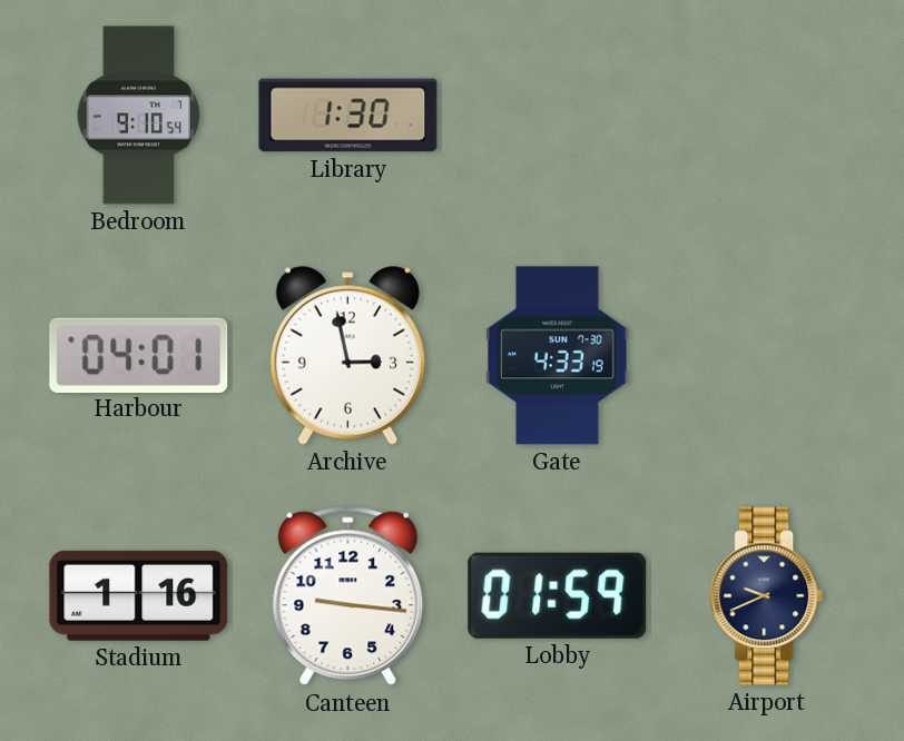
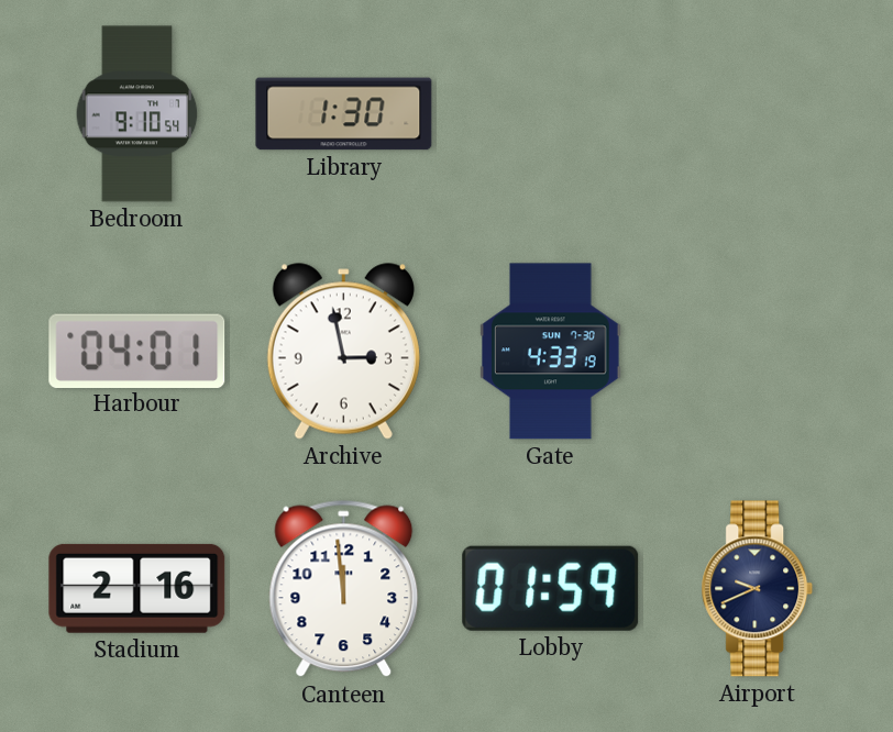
Stadium: 1:16 -> 2:16 (137, 588)
Canteen: 9:16 -> 11:59 (344, 589)
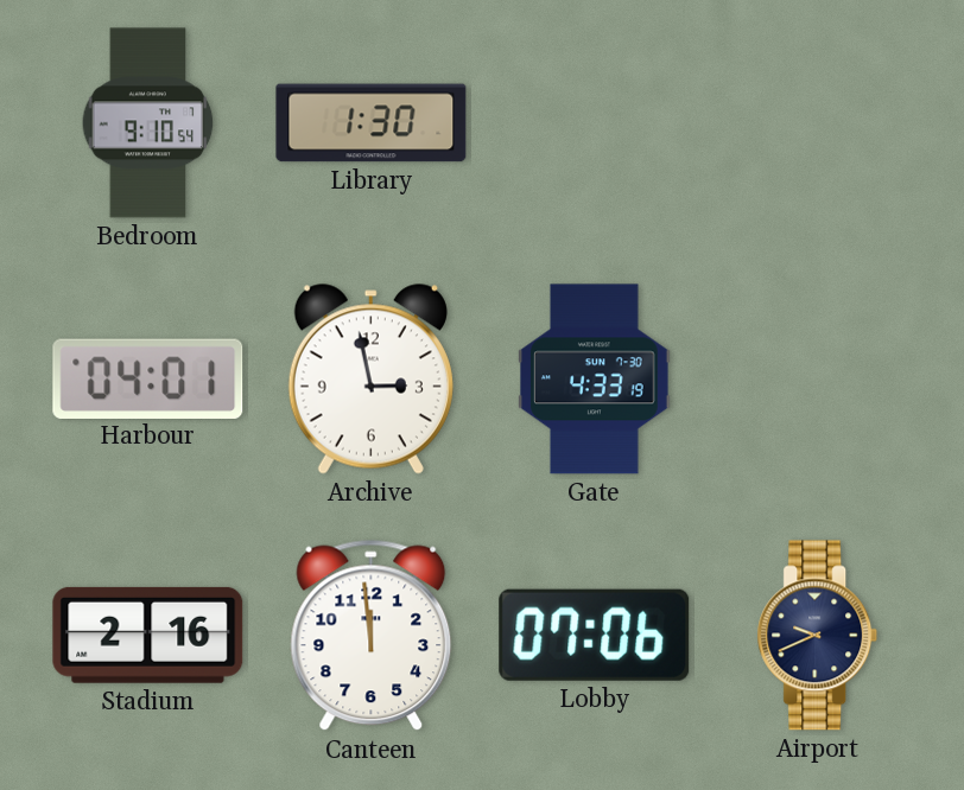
Lobby: 01:59 -> 07:06 (595, 635)
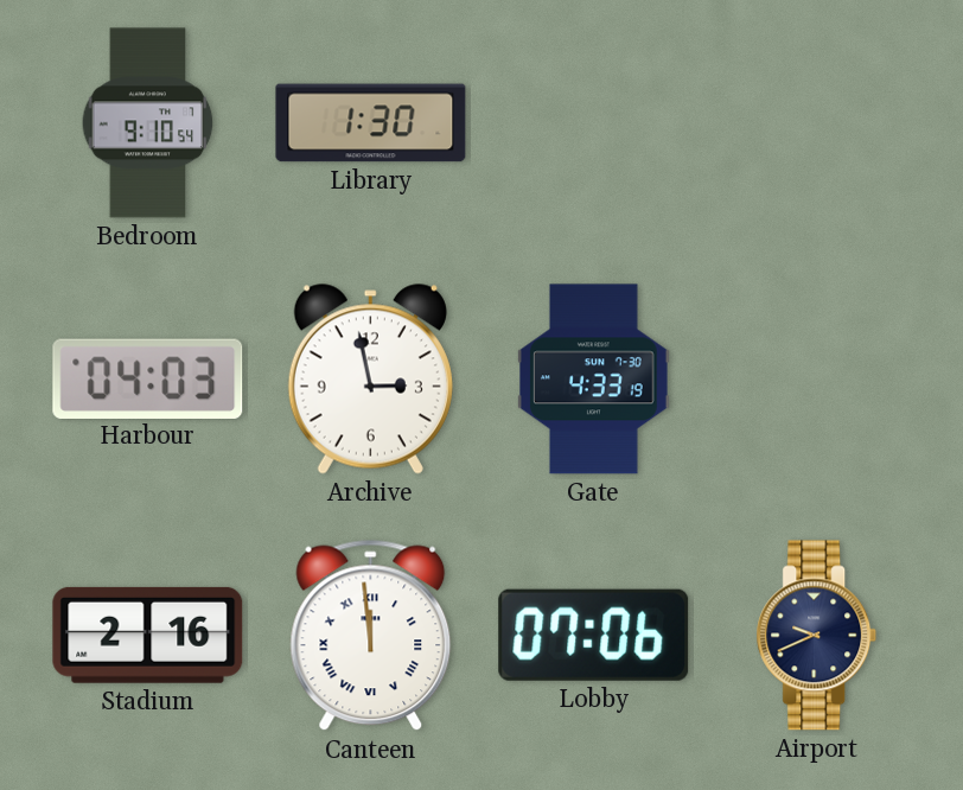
Harbour: 04:01 -> 04:03 (148, 378)
Canteen numerals: Arabic -> Roman (371, 636)
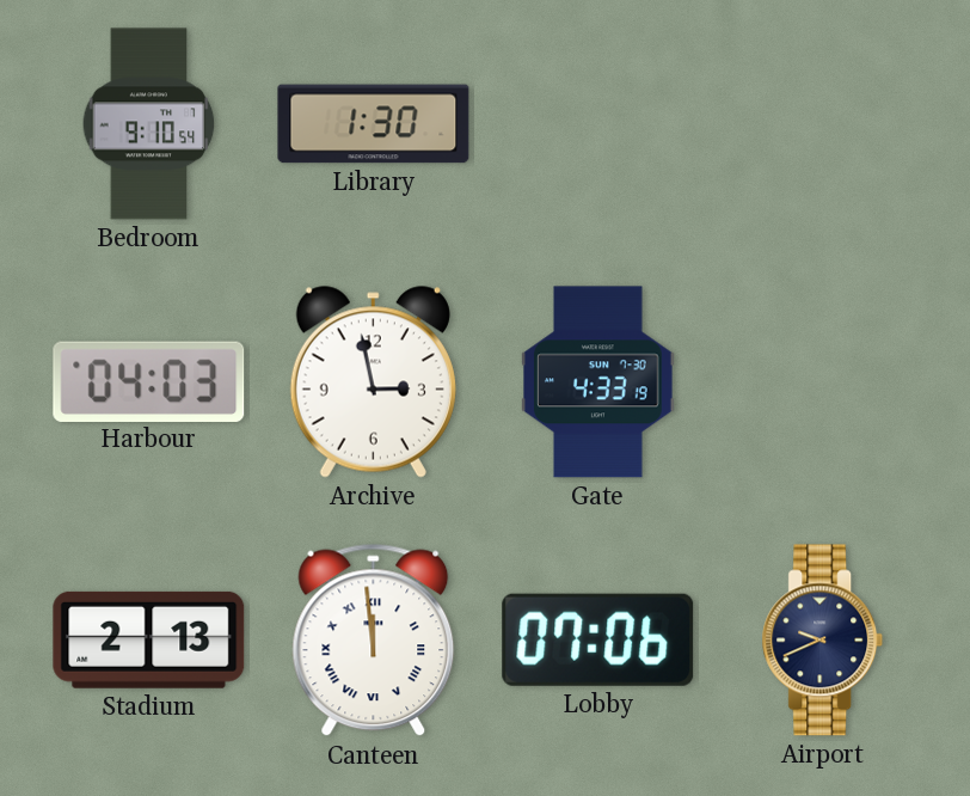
Stadium: 2:16 -> 2:13 (149, 639)
